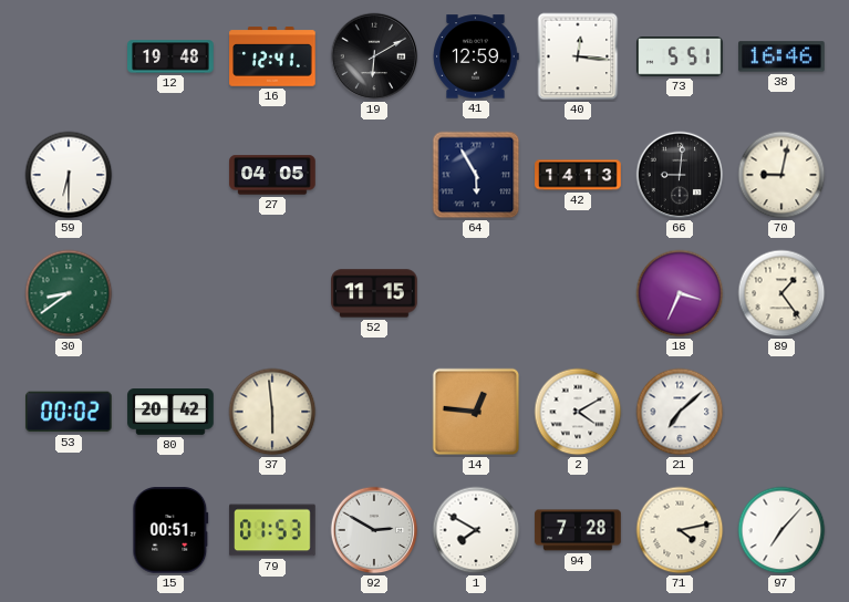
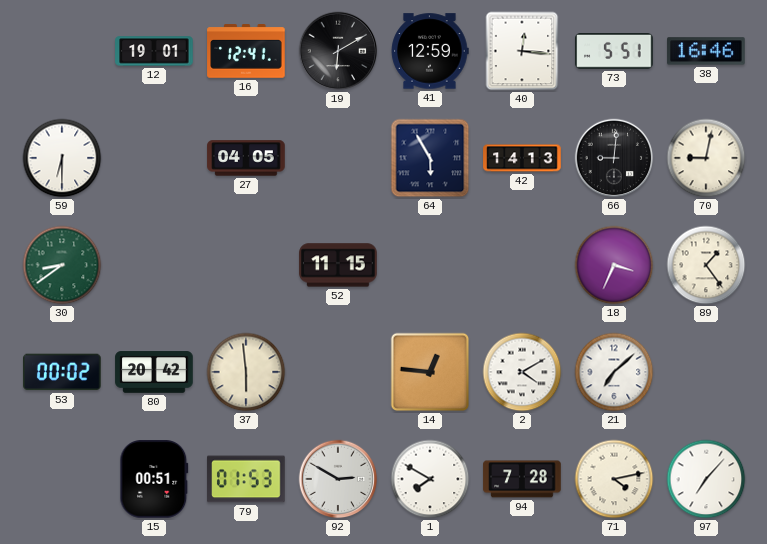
12: 19:48 -> 19:01 (154, 51)
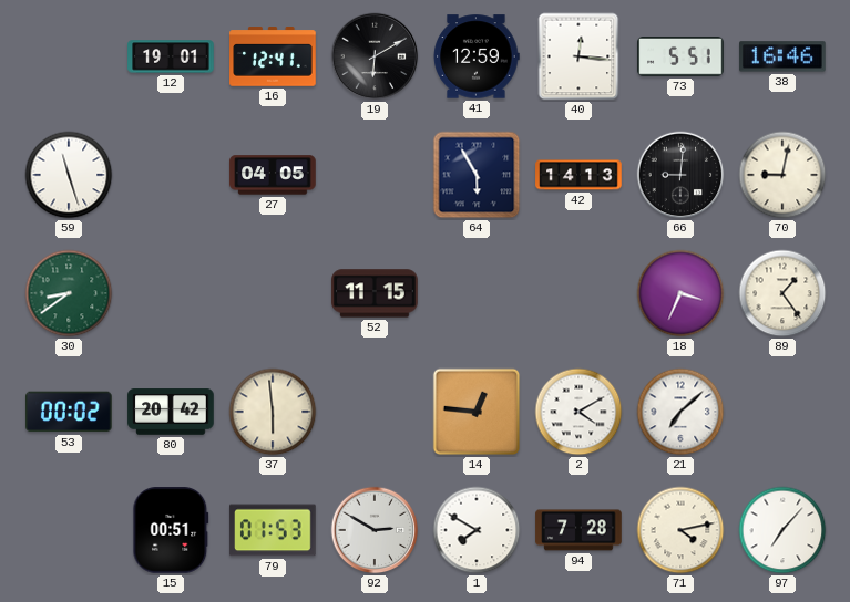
59: 6:30 -> 11:27 (69, 175)
